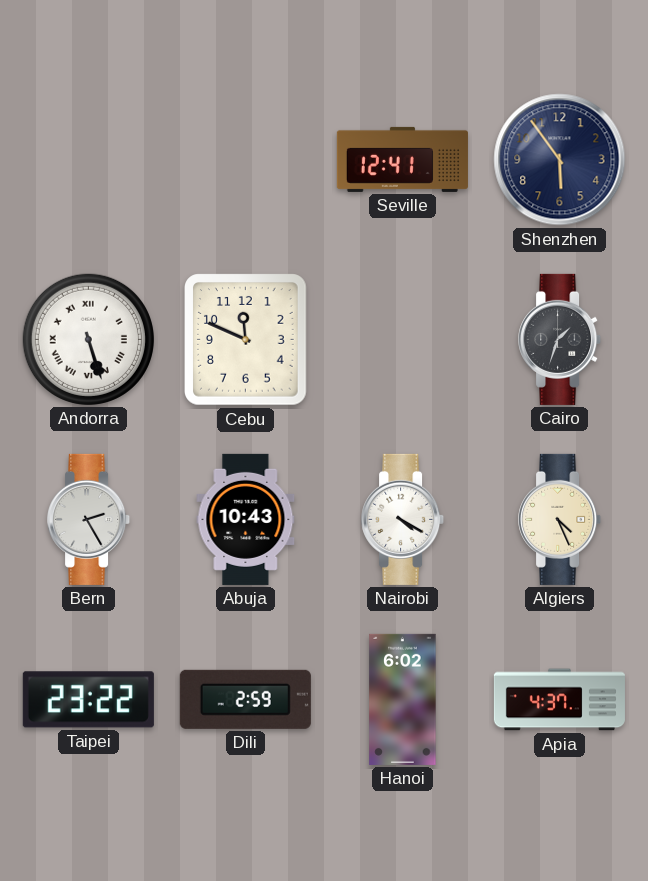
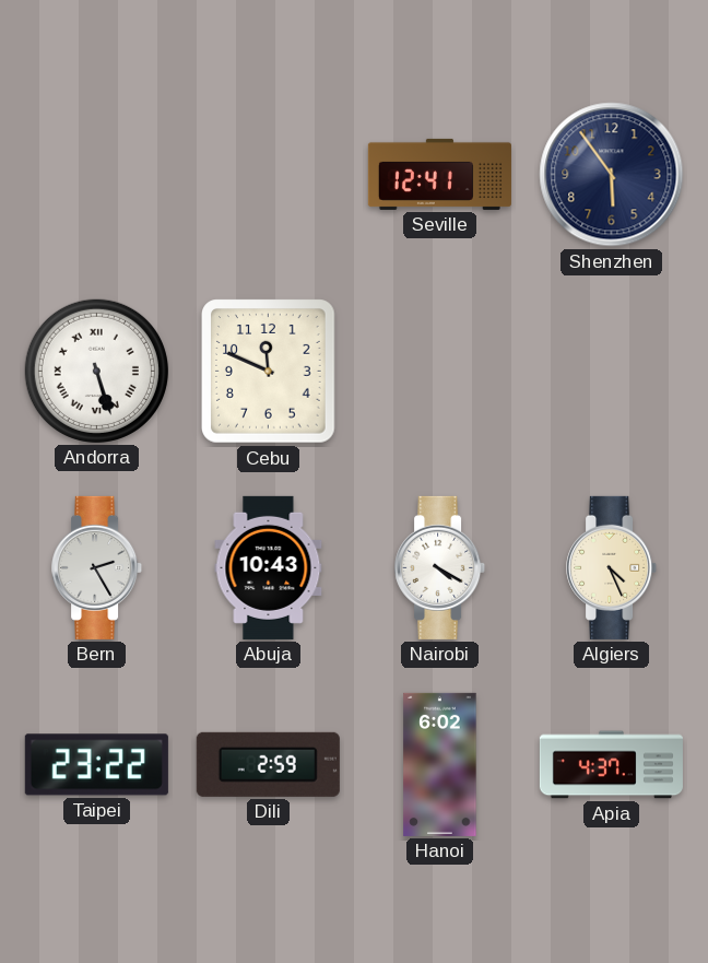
Cairo: 1:33 -> none (560, 339)
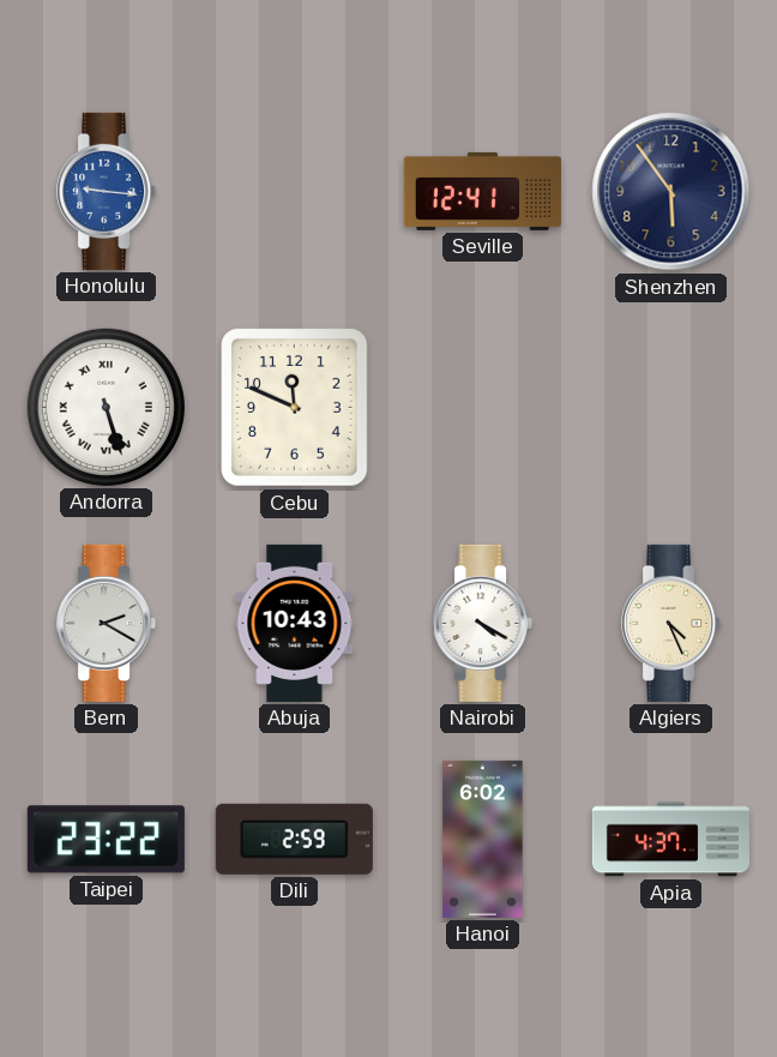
Honolulu: none -> 9:16 (107, 191)
Bern: 2:25 -> 2:20 (107, 623)
